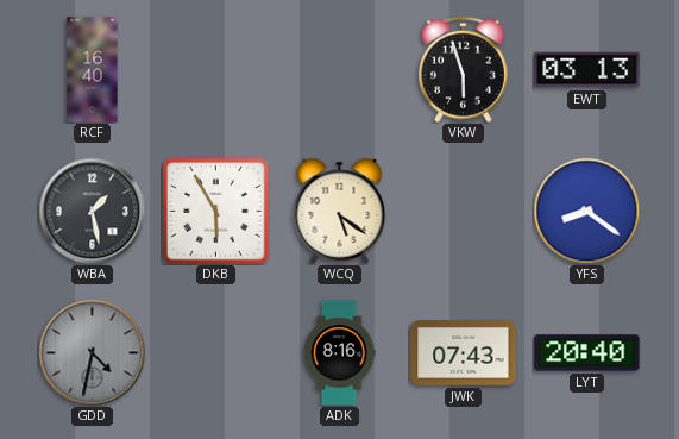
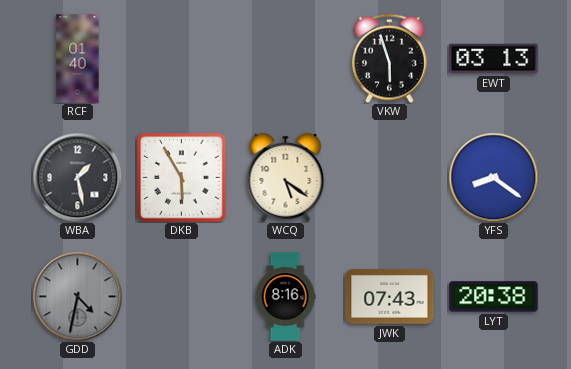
RCF: 16:40 -> 01:40 (78, 59)
LYT: 20:40 -> 20:38 (494, 297)
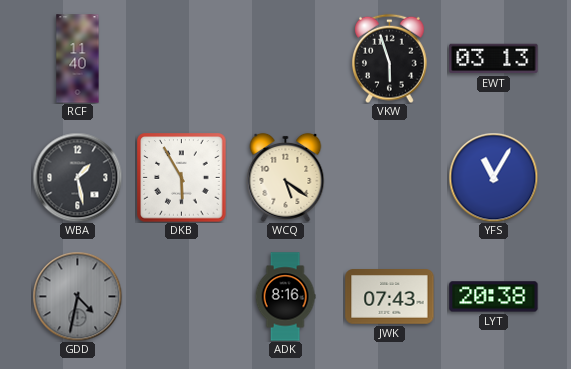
RCF: 01:40 -> 11:40 (78, 59)
YFS: 8:21 -> 11:05 (493, 177)
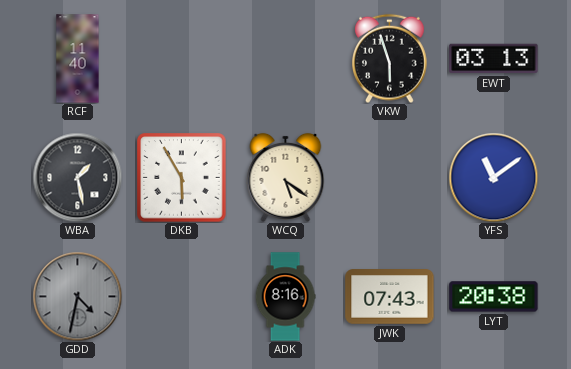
YFS: 11:05 -> 11:09 (493, 177)
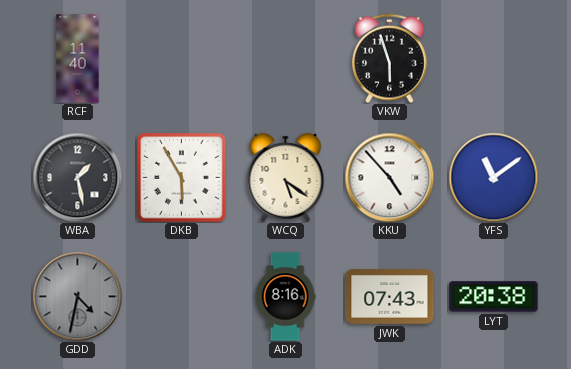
EWT: 03:13 -> none (494, 59)
KKU: none -> 4:53 (389, 177)
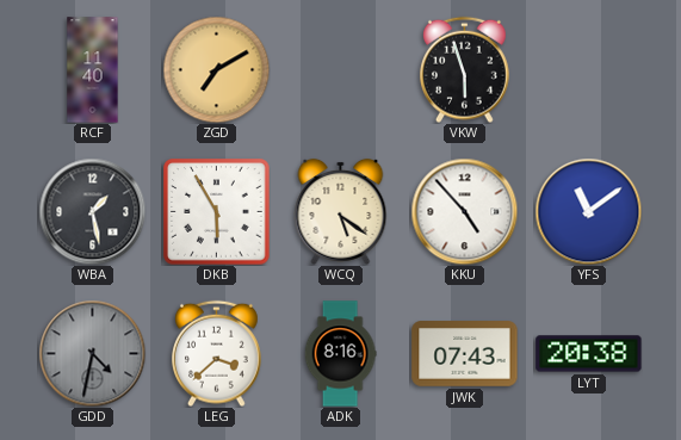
ZGD: none -> 7:10 (216, 69)
LEG: none -> 3:38 (217, 353)
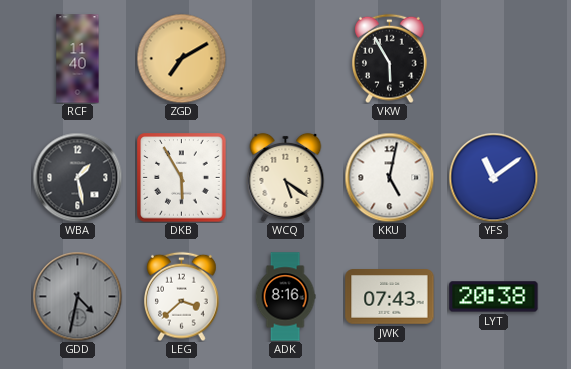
VKW: 5:57 -> 5:55 (390, 58)
KKU: 4:53 -> 5:02 (389, 177)
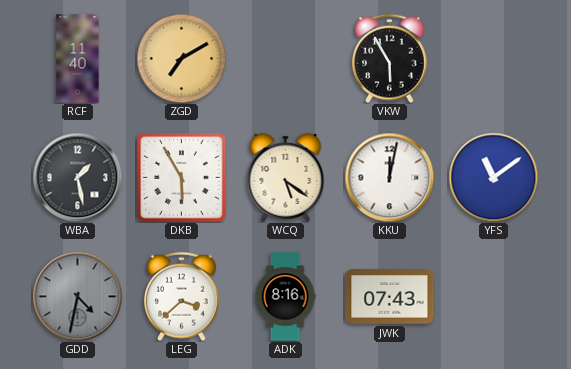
KKU: 5:02 -> 12:02 (389, 177)
LYT: 20:38 -> none (494, 297)
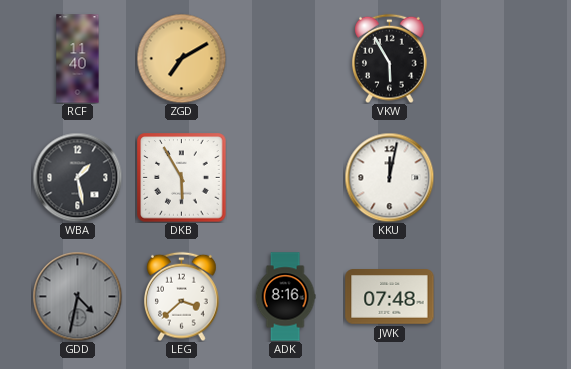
WCQ: 5:21 -> none (286, 177)
YFS: 11:09 -> none (493, 177)
JWK: 07:43 -> 07:48 (390, 297)
